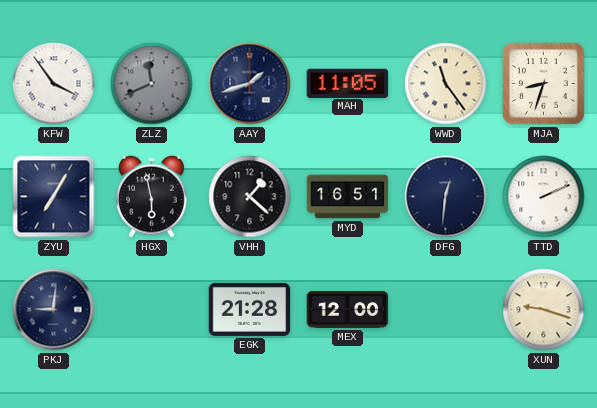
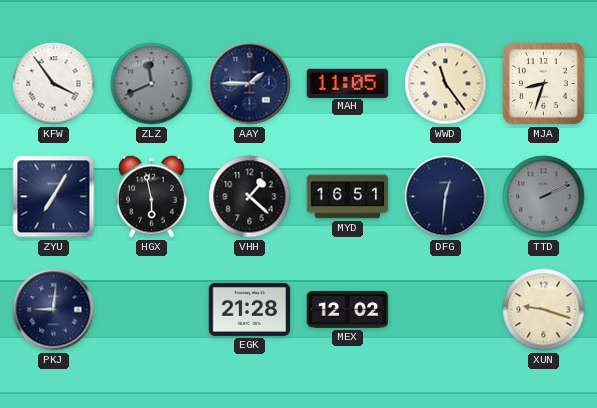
AAY: 1:42 -> 1:45 (250, 84)
TTD dial: white -> grey (544, 197)
MEX: 12:00 -> 12:02 (348, 309)
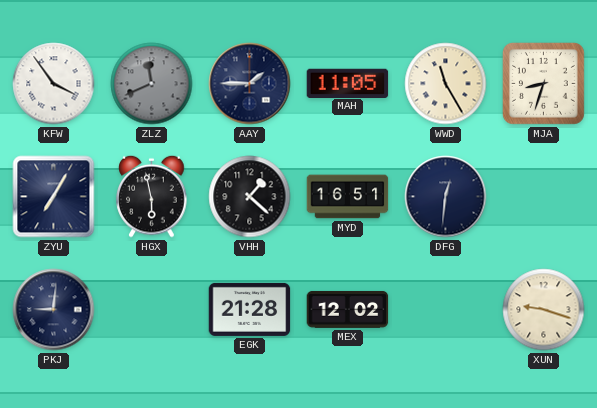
WWD: 11:24 -> 11:25 (446, 84)
TTD: 2:11 -> none (544, 197)
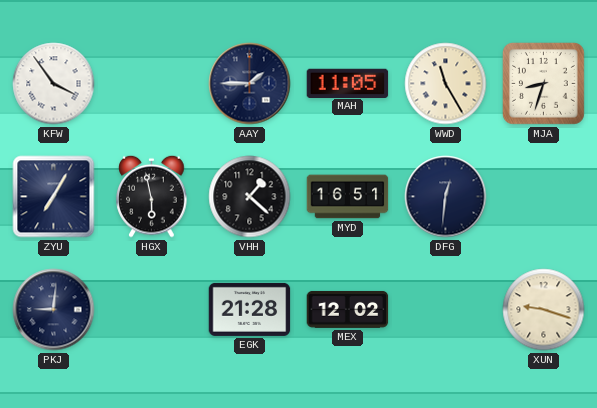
ZLZ: 11:41 -> none (152, 84)
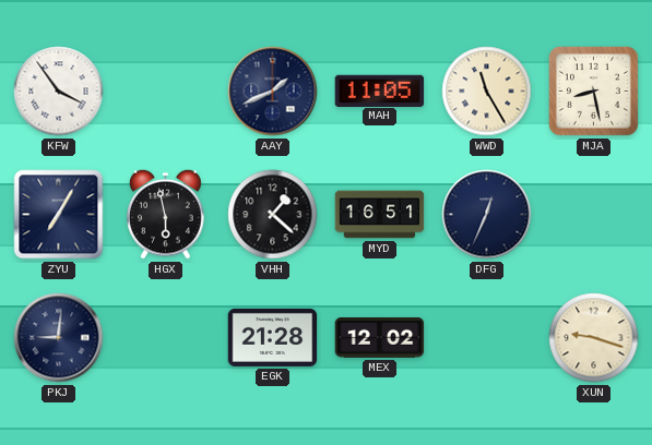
AAY: 1:45 -> 1:41 (273, 92)
MJA: 8:33 -> 8:28 (593, 91)
DFG: 12:31 -> 12:34 (487, 215)
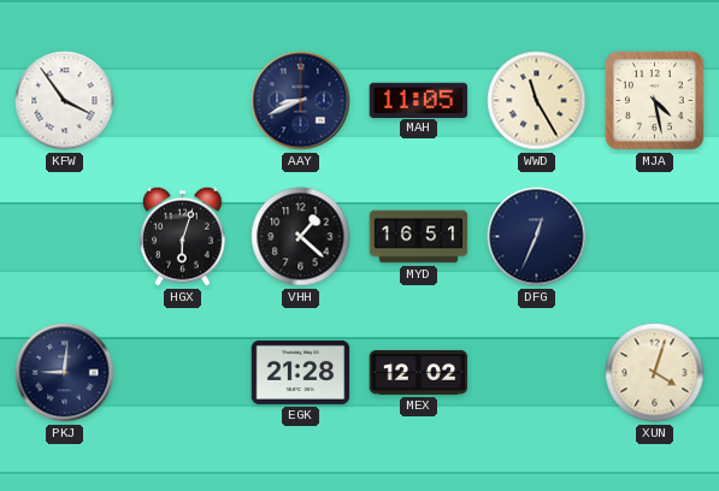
AAY: 1:41 -> 8:41 (301, 101)
MJA: 8:28 -> 4:28 (654, 100)
ZYU: 7:05 -> none (59, 215)
HGX: 5:58 -> 6:03 (183, 236)
XUN: 9:18 -> 4:03 (655, 373)
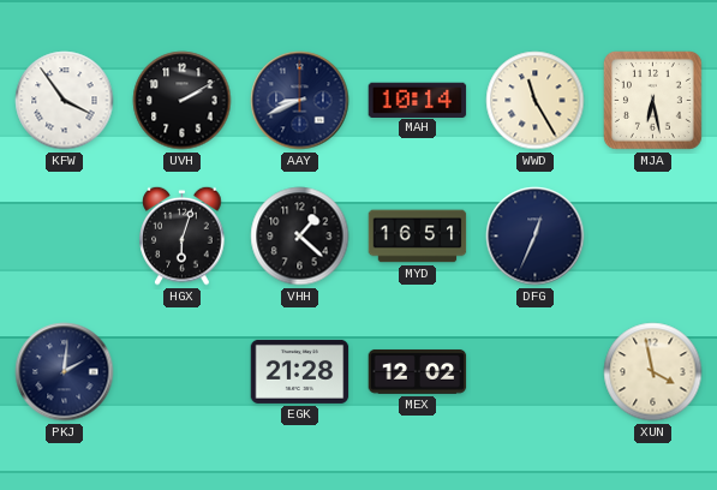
UVH: none -> 2:10 (183, 101)
MAH: 11:05 -> 10:14 (418, 100)
MJA: 4:28 -> 6:28 (652, 100)
PKJ: 9:01 -> 2:01 (65, 372)
XUN: 4:03 -> 3:58 (653, 372)
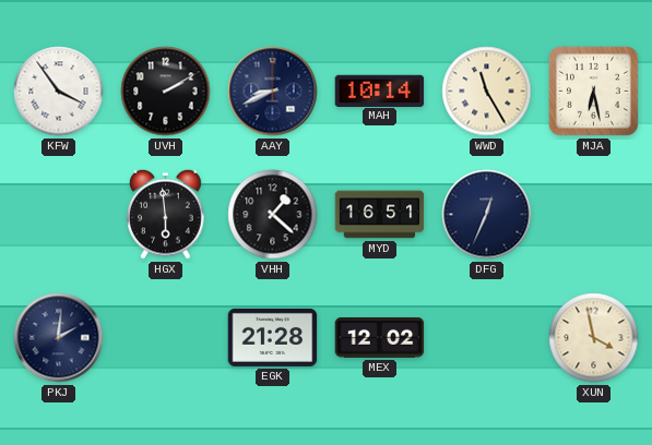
HGX: 6:03 -> 5:59 (166, 214)
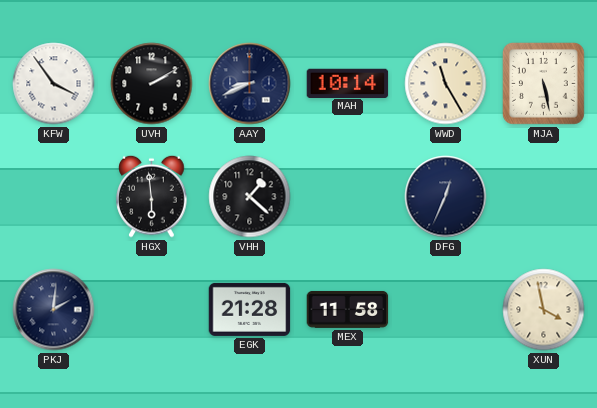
MJA: 6:28 -> 5:28 (543, 83)
MYD: 16:51 -> none (380, 215)
MEX: 12:02 -> 11:58 (348, 309)
